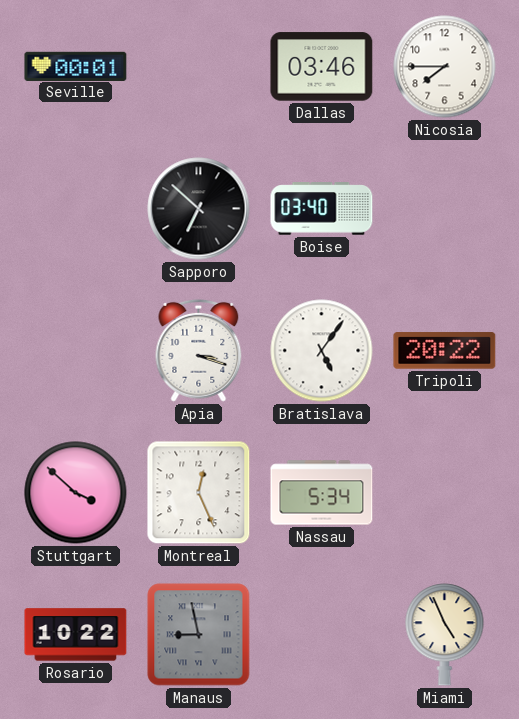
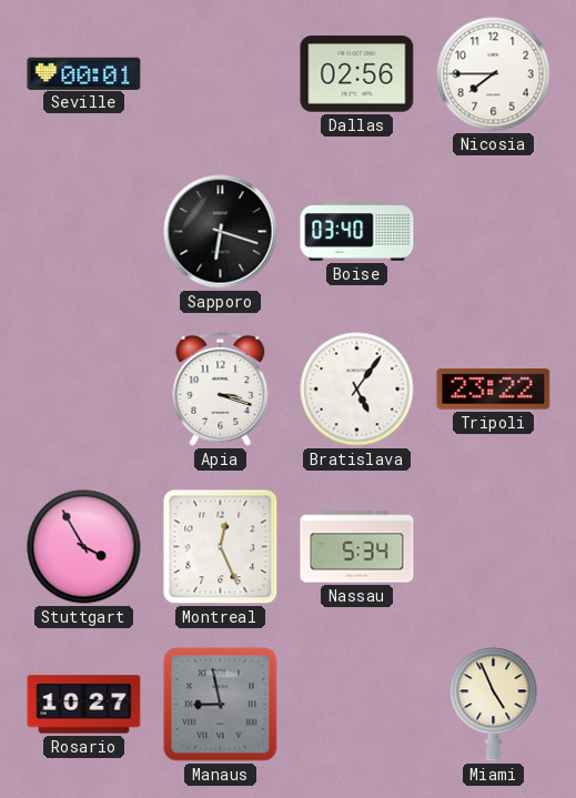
Dallas: 03:46 -> 02:56 (357, 74)
Sapporo: 6:52 -> 6:18 (221, 232)
Tripoli: 20:22 -> 23:22 (494, 390)
Stuttgart: 3:52 -> 3:55 (84, 547)
Rosario: 10:22 -> 10:27 (84, 705)
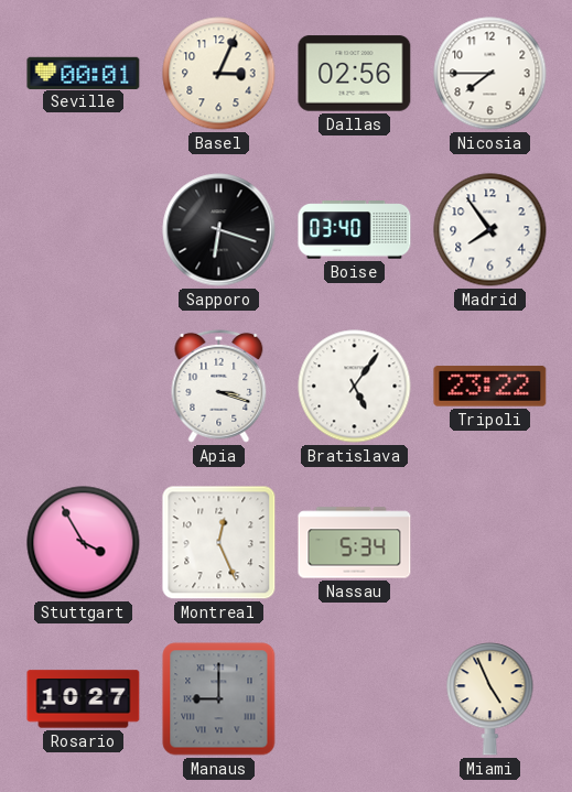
Basel: none -> 3:04 (219, 74)
Madrid: none -> 7:54 (490, 230)
Manaus: 8:58 -> 9:00 (219, 699)
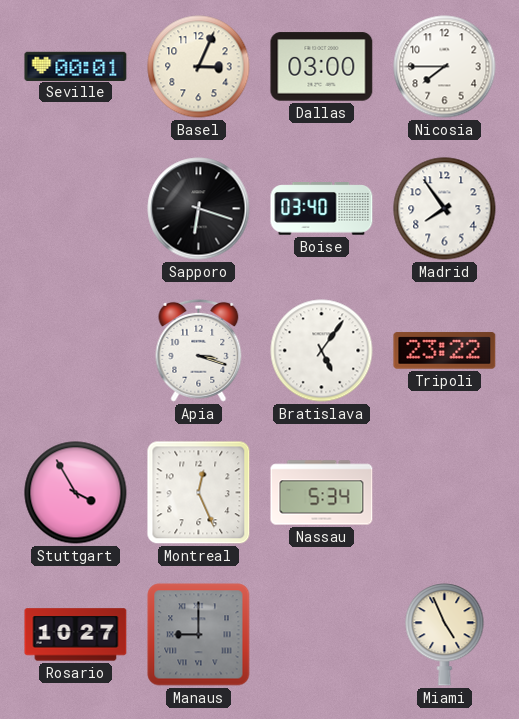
Dallas: 02:56 -> 03:00 (322, 67)
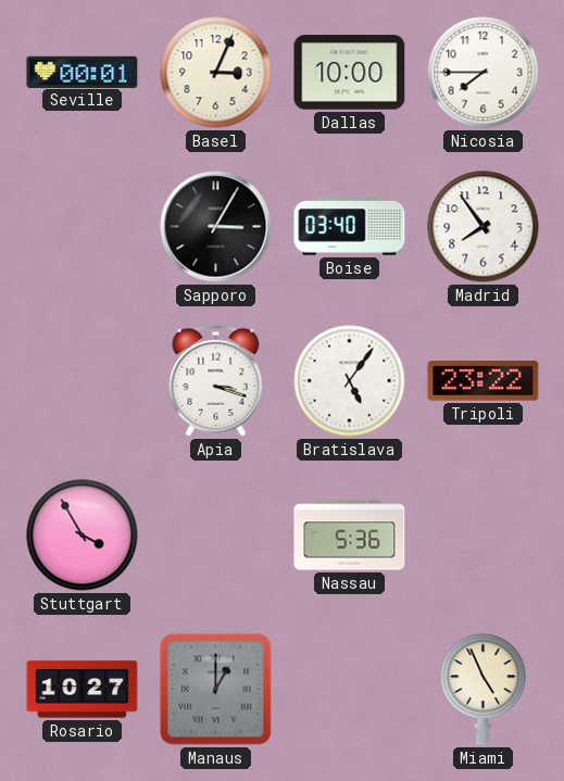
Dallas: 03:00 -> 10:00 (350, 73)
Sapporo: 6:18 -> 3:05 (216, 227)
Montreal: 12:26 -> none (199, 493)
Nassau: 5:34 -> 5:36 (350, 536)
Manaus: 9:00 -> 1:00 (216, 690)
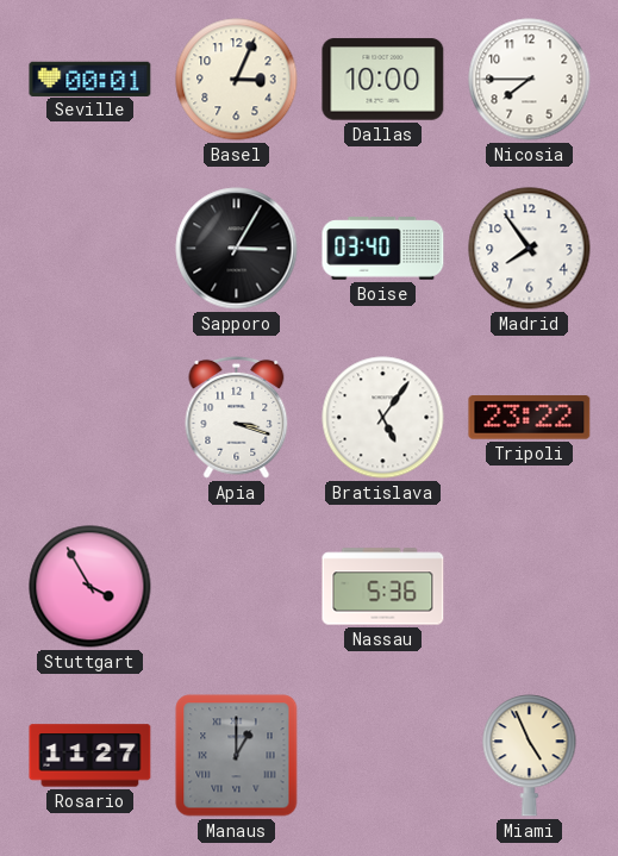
Rosario: 10:27 -> 11:27 (90, 756)
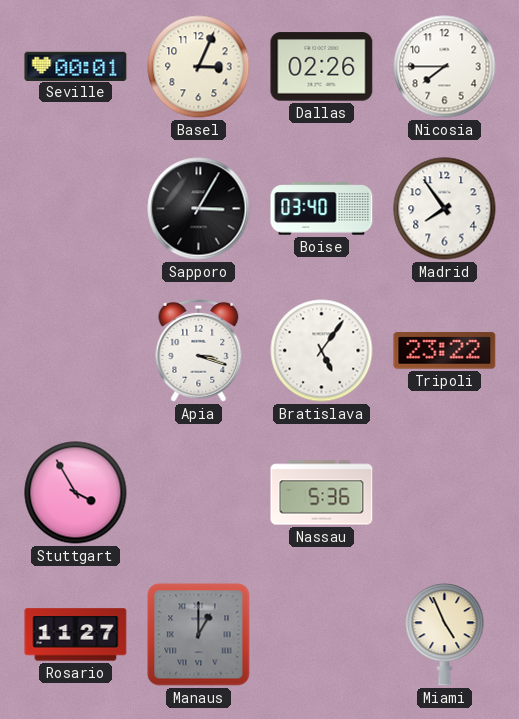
Dallas: 10:00 -> 02:26 (322, 67)
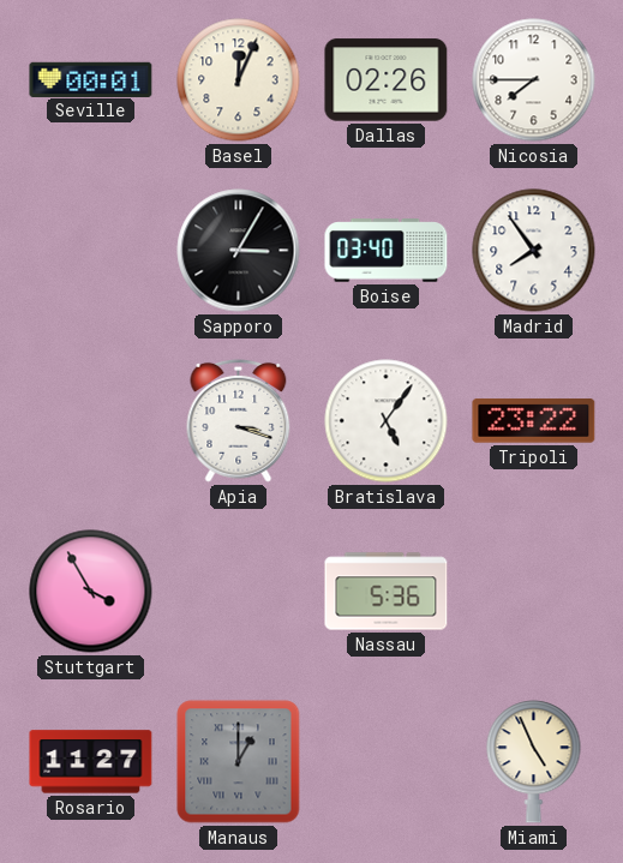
Basel: 3:04 -> 12:04 (239, 80)
